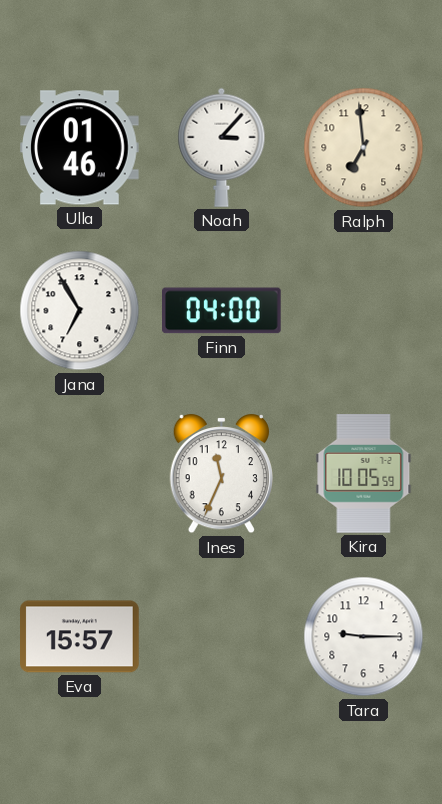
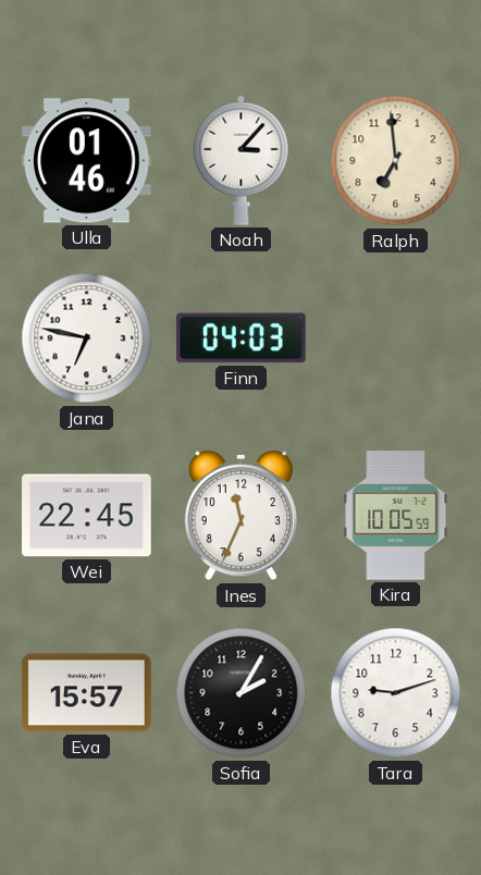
Jana: 6:55 -> 6:47 (87, 338)
Finn: 04:00 -> 04:03 (242, 338)
Wei: none -> 22:45 (87, 516)
Sofia: none -> 2:05 (242, 693)
Tara: 9:15 -> 9:12 (396, 693)
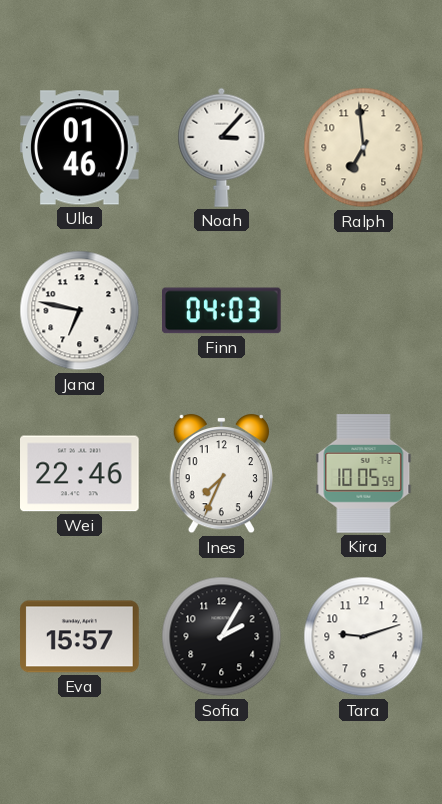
Wei: 22:45 -> 22:46 (80, 474)
Ines: 11:34 -> 7:34 (221, 475)
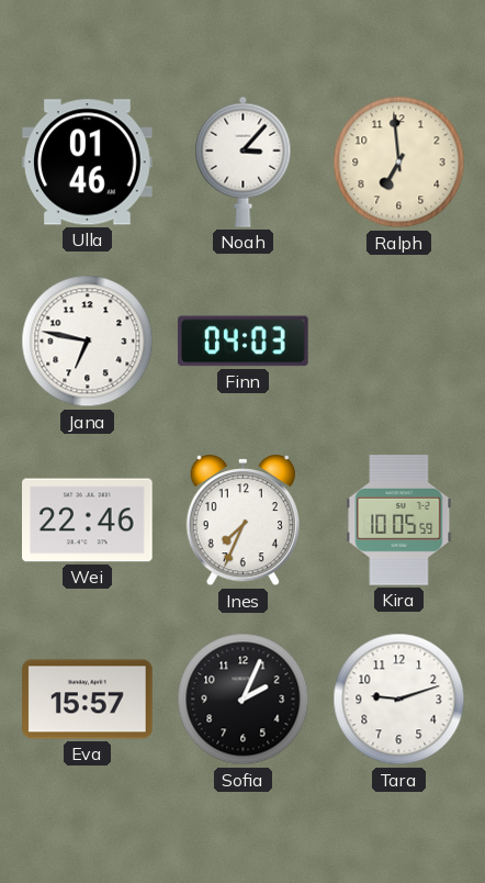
Sofia: 2:05 -> 2:04 (244, 700)
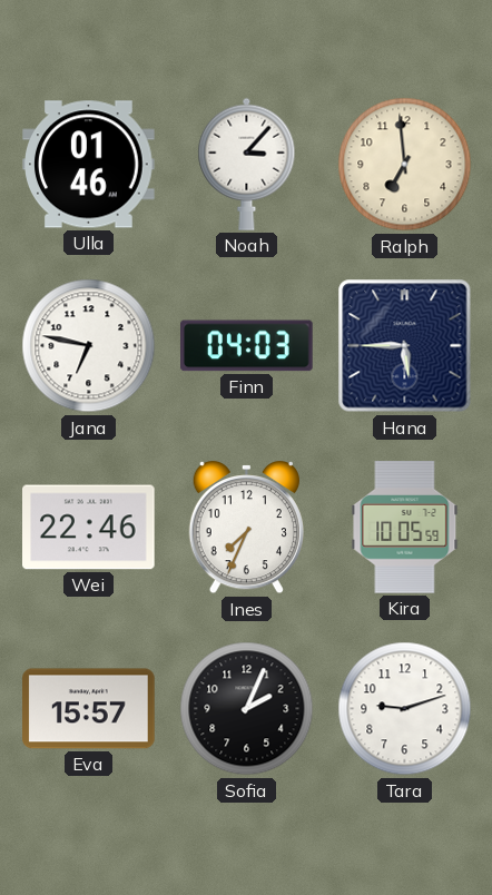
Hana: none -> 5:45 (405, 346)
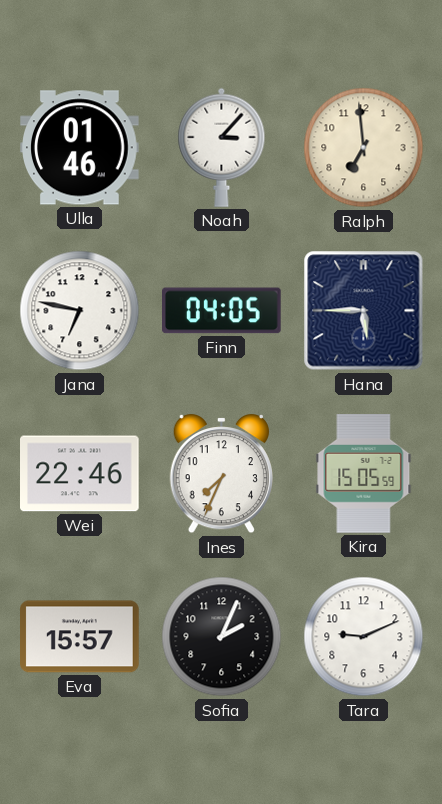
Finn: 04:03 -> 04:05 (222, 311)
Kira: 10:05 -> 15:05 (364, 474)
Tara: 9:12 -> 9:11 (364, 637)
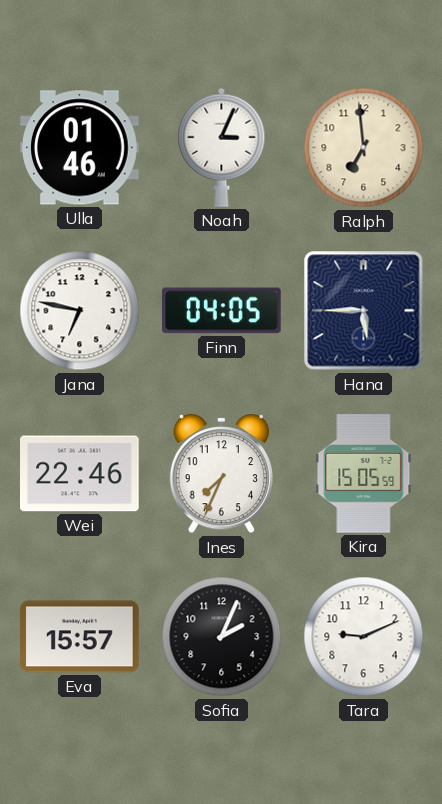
Noah: 3:07 -> 3:04 (222, 147)
